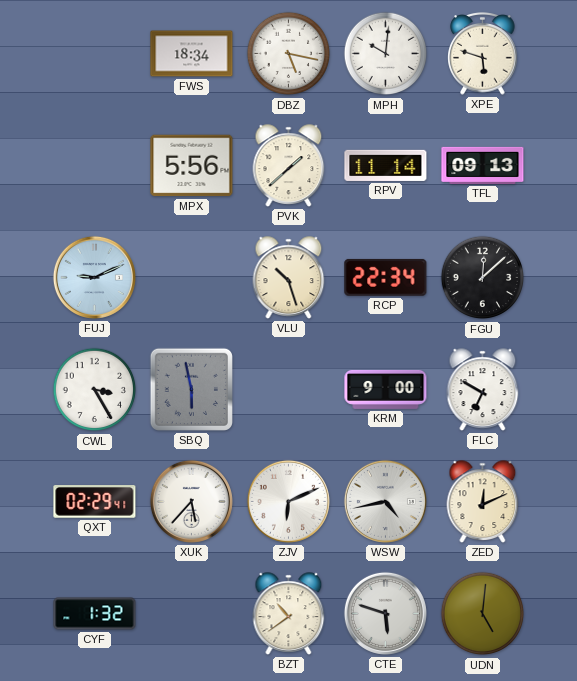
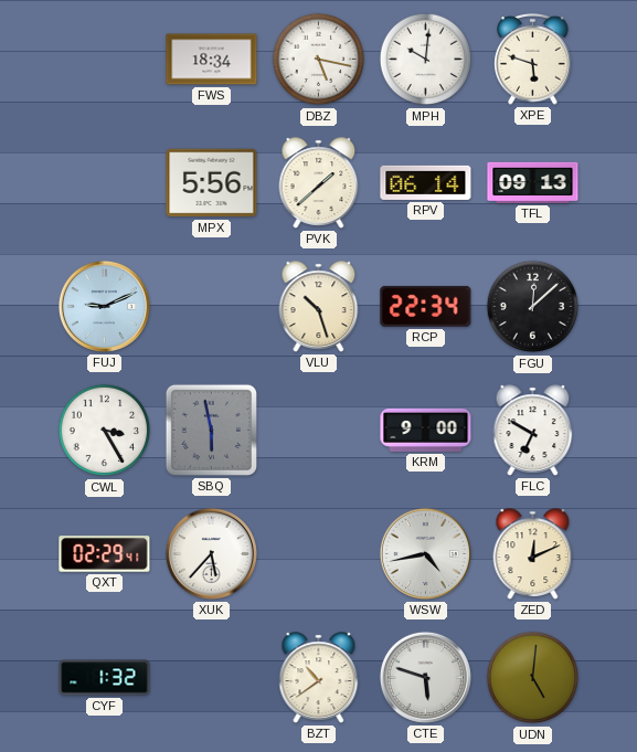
RPV: 11:14 -> 06:14 (426, 182)
ZJV: 6:11 -> none (288, 501)
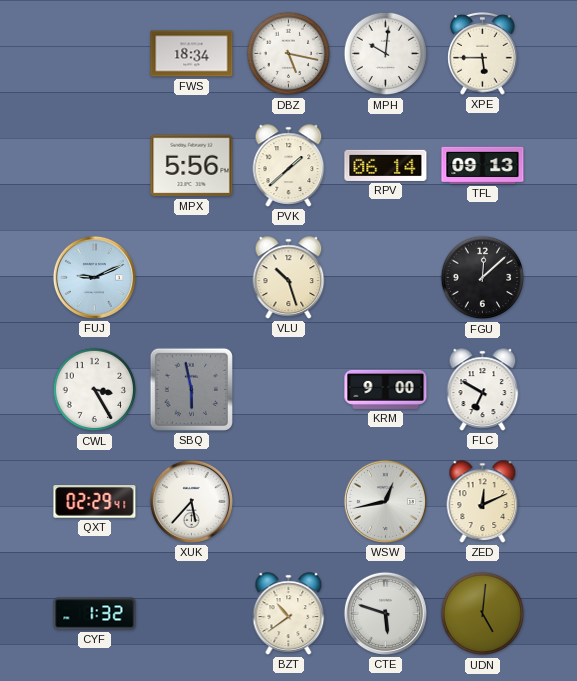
XPE: 5:48 -> 5:45 (483, 54)
RCP: 22:34 -> none (426, 306)
WSW: 4:43 -> 12:43 (385, 501)
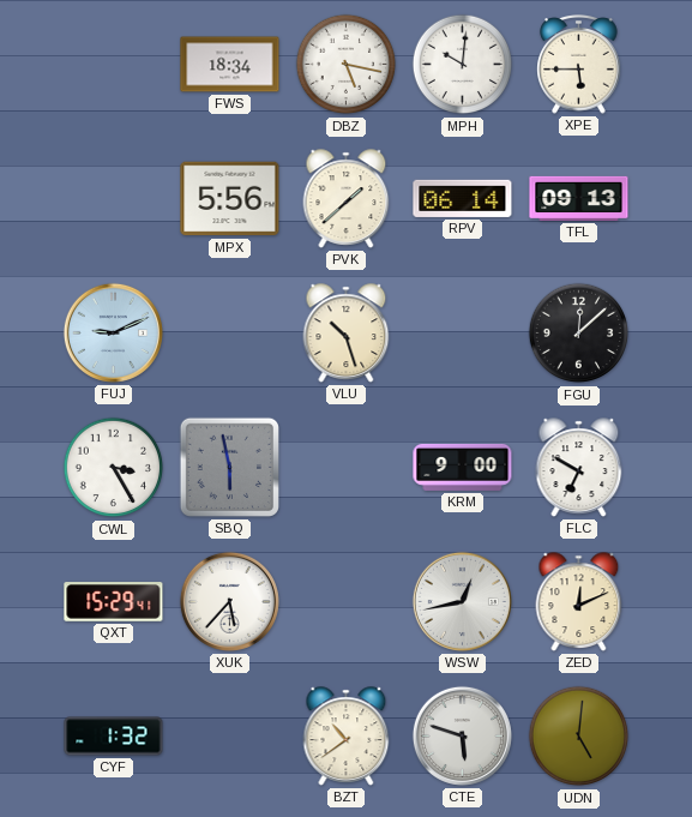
QXT: 02:29 -> 15:29 (114, 602)
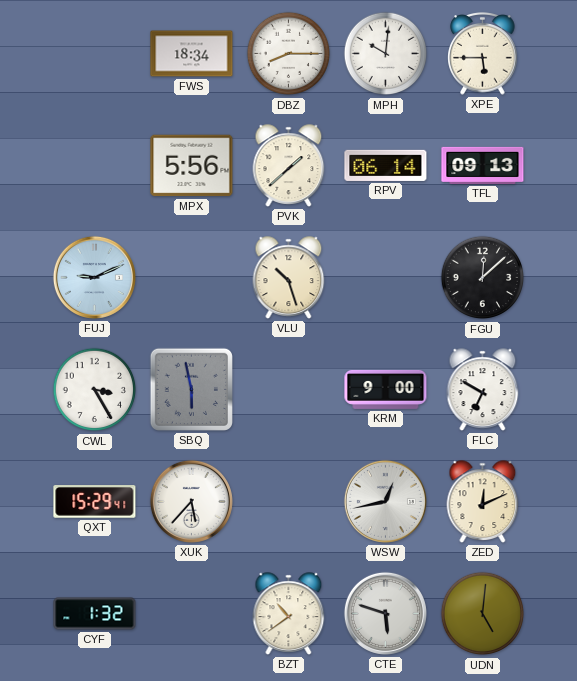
DBZ: 5:17 -> 8:15 (289, 54)
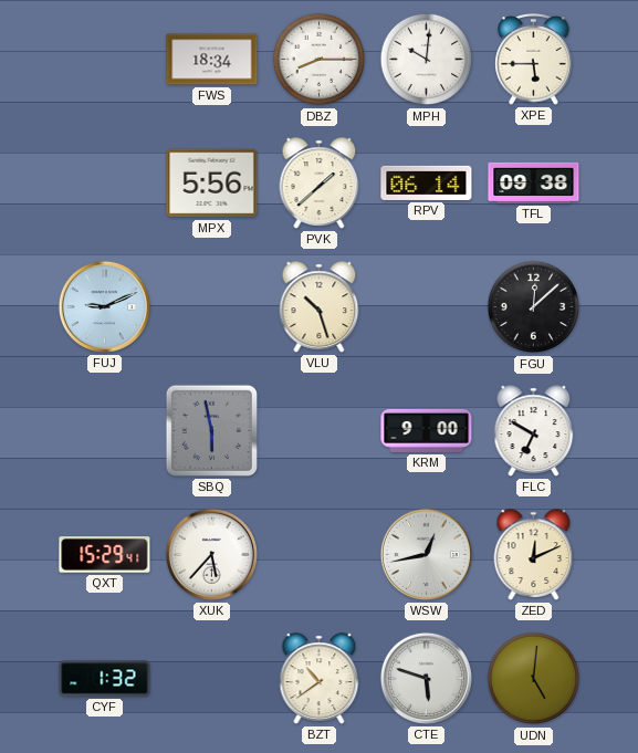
TFL: 09:13 -> 09:38 (534, 182)
CWL: 3:25 -> none (95, 390)
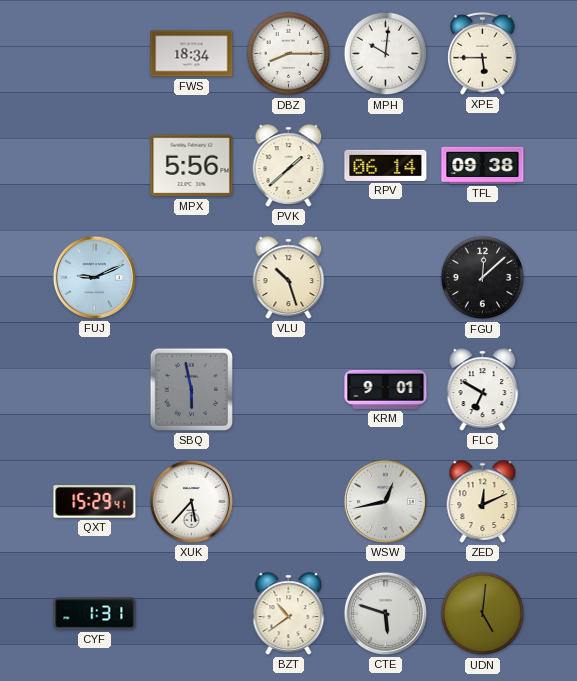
KRM: 9:00 -> 9:01 (386, 389)
CYF: 1:32 -> 1:31 (95, 614)
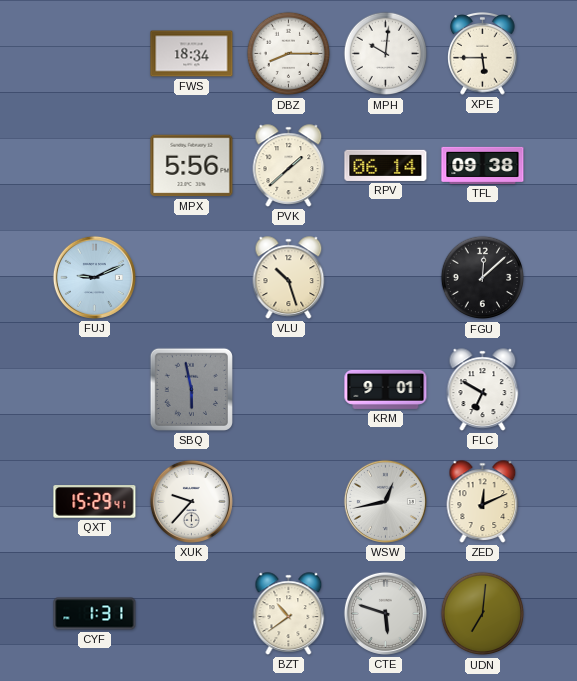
XUK: 5:37 -> 9:37 (191, 501)
UDN: 5:01 -> 7:01 (483, 614)
